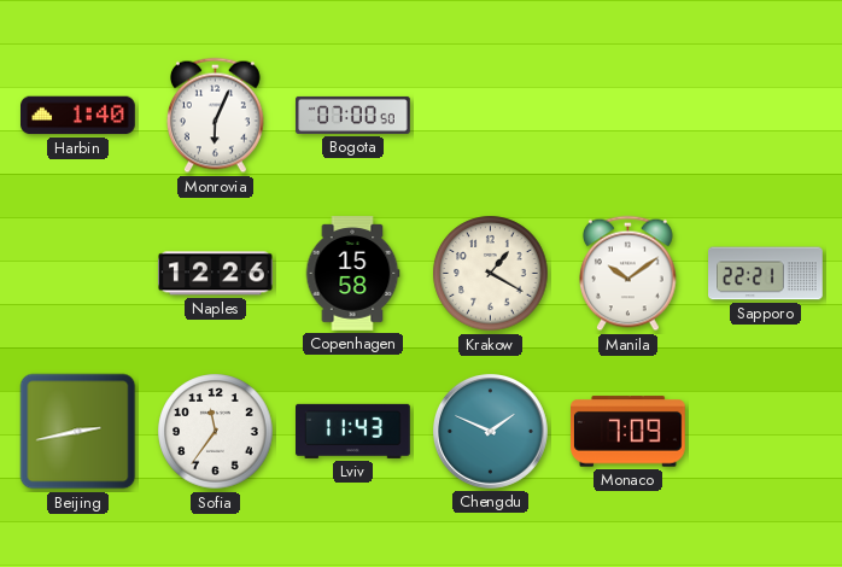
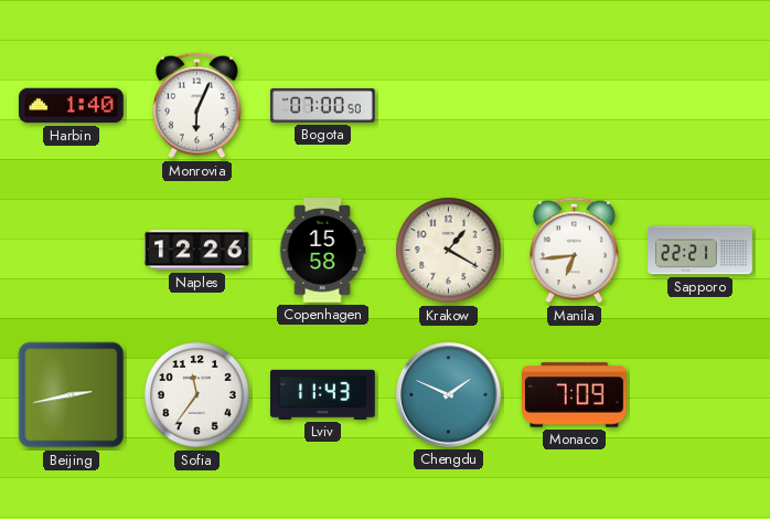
Manila: 10:09 -> 6:44 (574, 251)
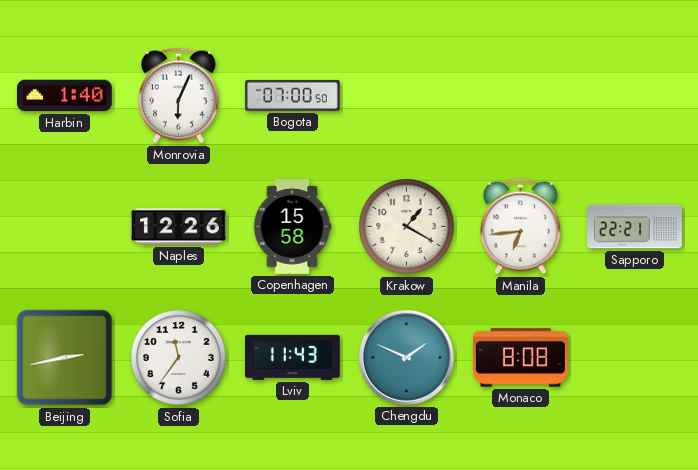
Monaco: 7:09 -> 8:08 (521, 358)
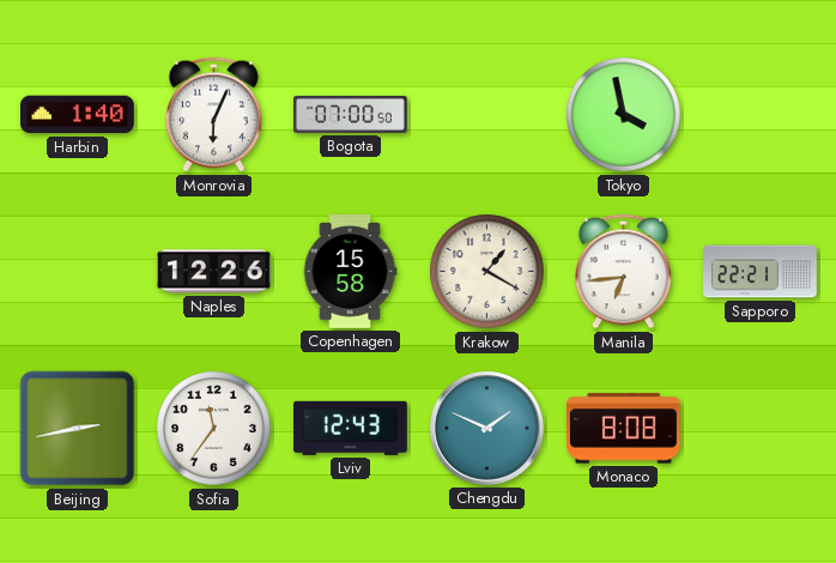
Tokyo: none -> 3:58 (624, 115)
Lviv: 11:43 -> 12:43 (351, 428)
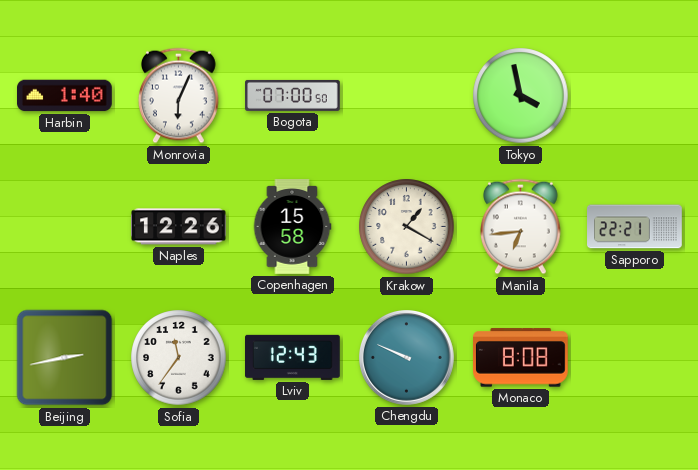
Chengdu: 1:49 -> 9:49 (407, 358)
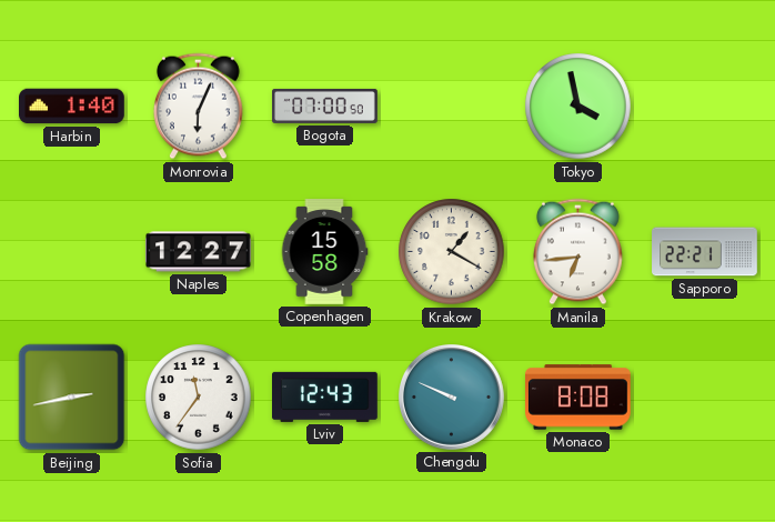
Naples: 12:26 -> 12:27 (199, 252)
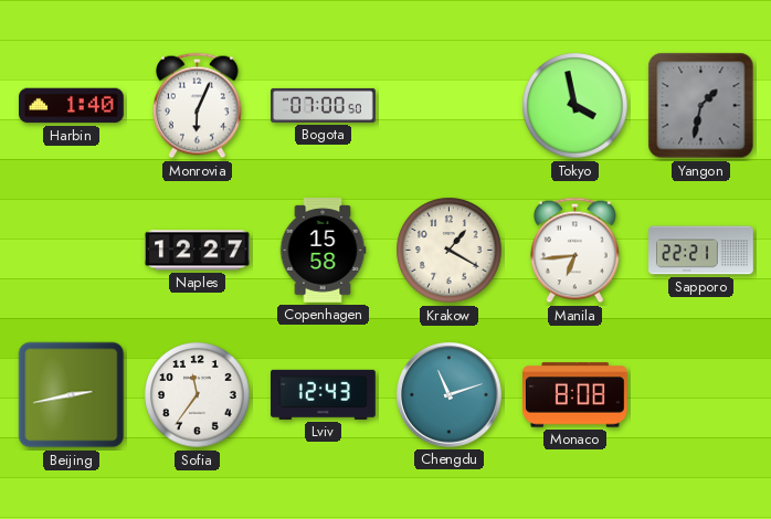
Yangon: none -> 1:32 (701, 106)
Chengdu: 9:49 -> 11:12 (450, 395)
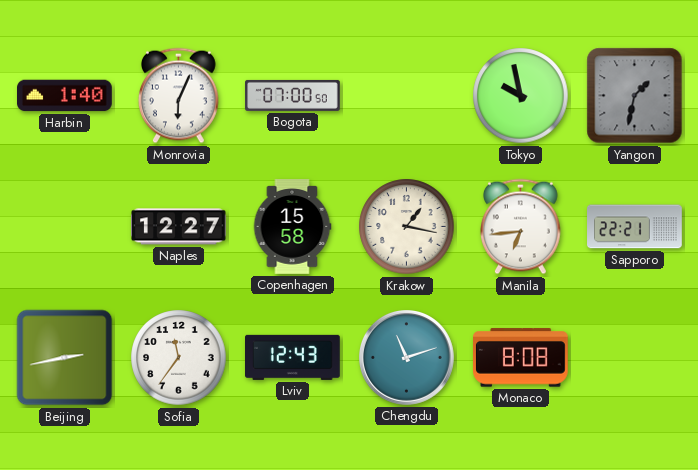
Tokyo: 3:58 -> 9:58 (521, 96)
Krakow: 1:20 -> 1:17 (407, 227)
